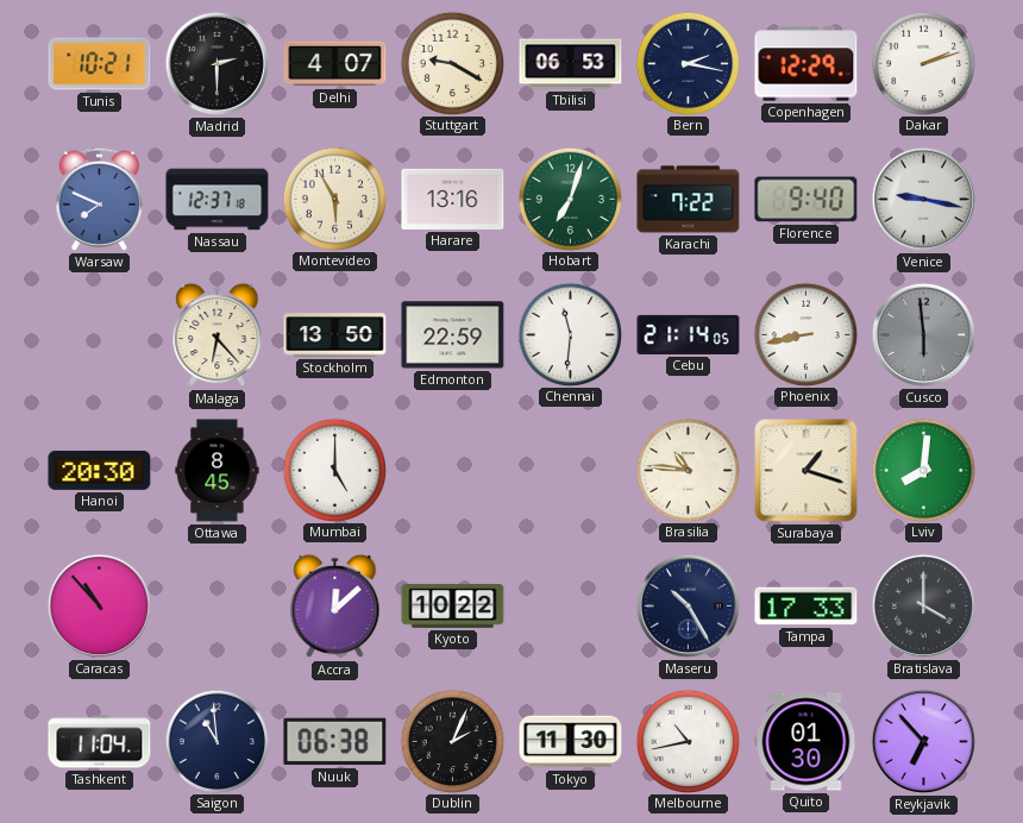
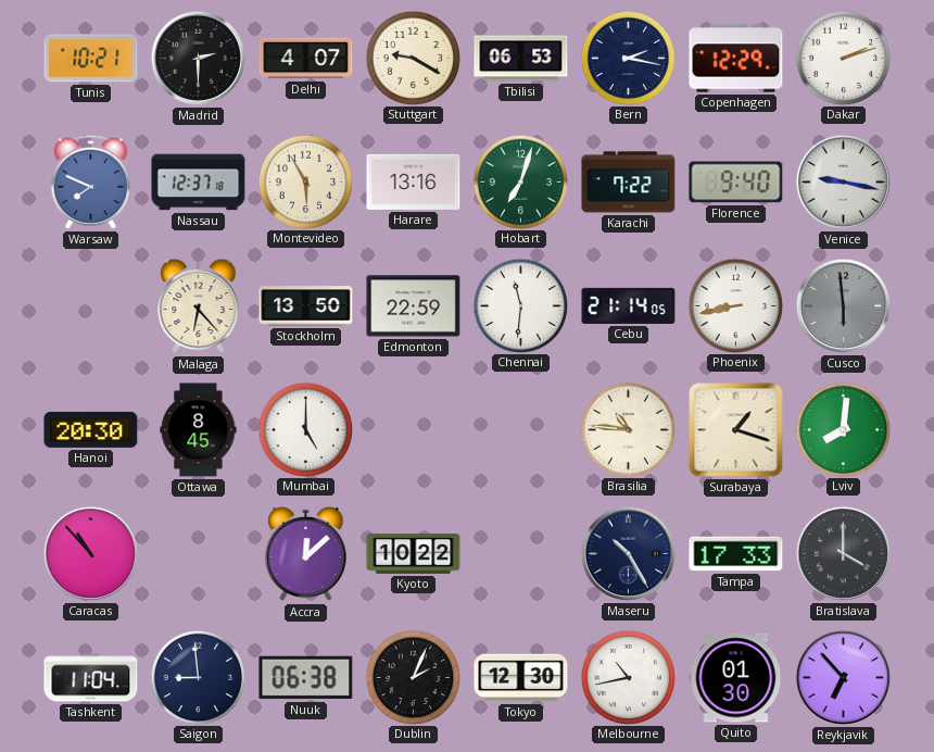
Saigon: 10:59 -> 8:59 (198, 677)
Tokyo: 11:30 -> 12:30 (521, 678)
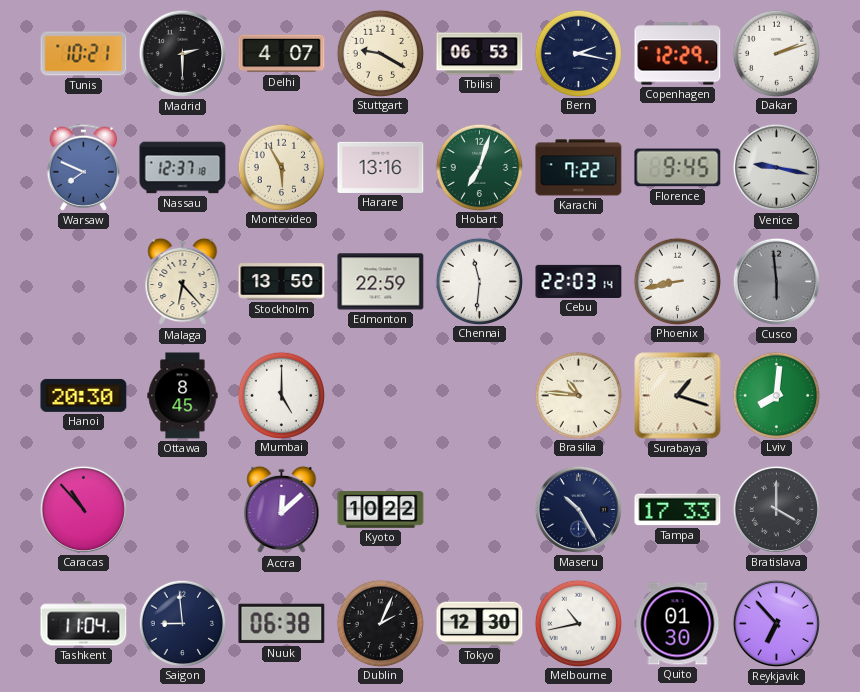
Florence: 9:40 -> 9:45 (678, 168)
Cebu: 21:14 -> 22:03 (579, 281)
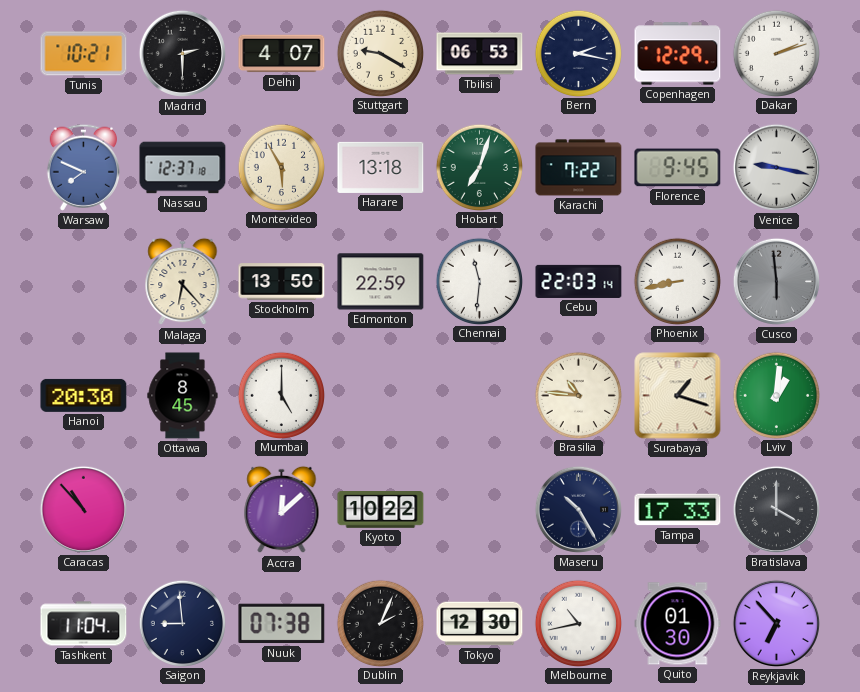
Harare: 13:16 -> 13:18 (381, 167)
Lviv: 8:01 -> 1:01 (776, 395)
Nuuk: 06:38 -> 07:38 (282, 624)
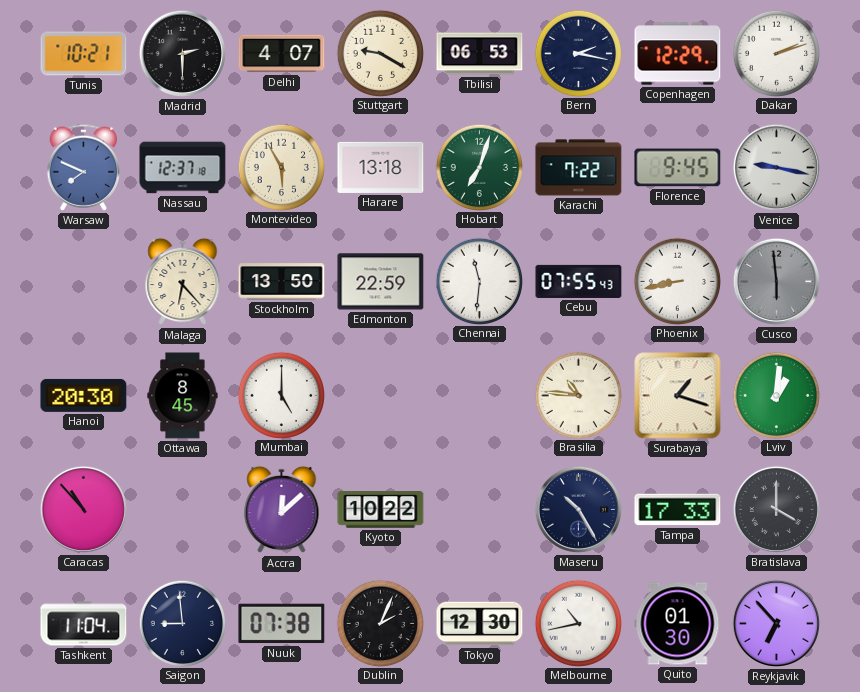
Cebu: 22:03 -> 07:55 (579, 281)
